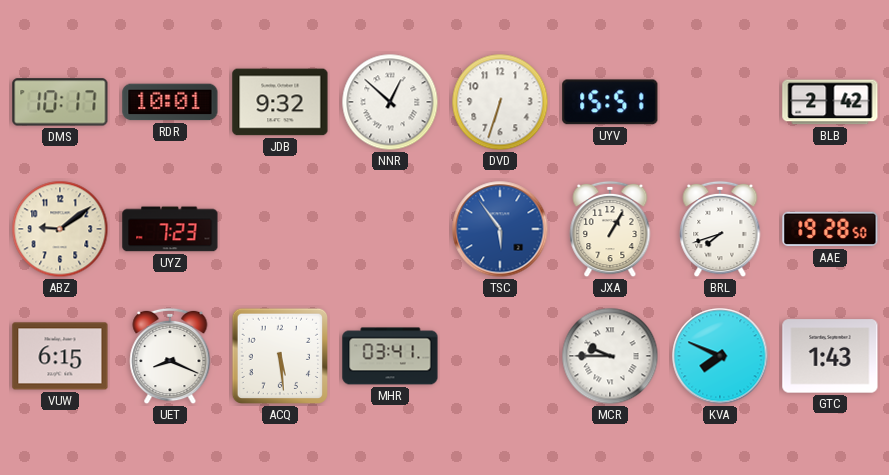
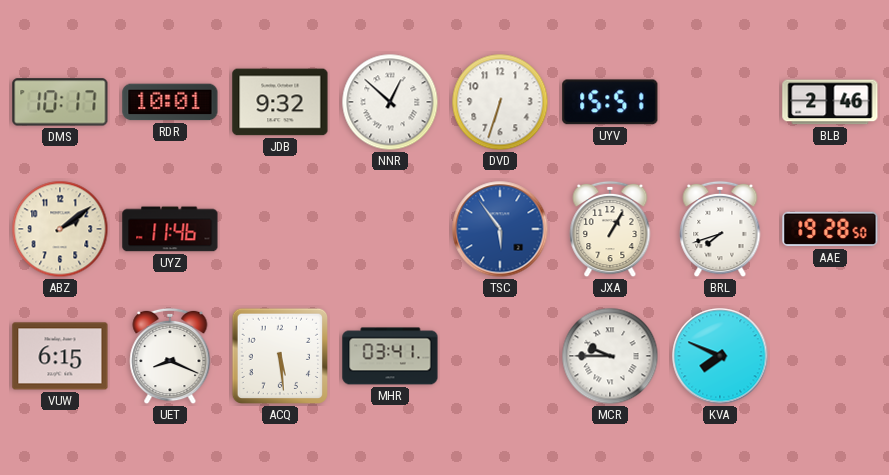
BLB: 2:42 -> 2:46 (830, 102)
ABZ: 9:09 -> 2:09 (60, 229)
UYZ: 7:23 -> 11:46 (170, 229)
GTC: 1:43 -> none (830, 356)
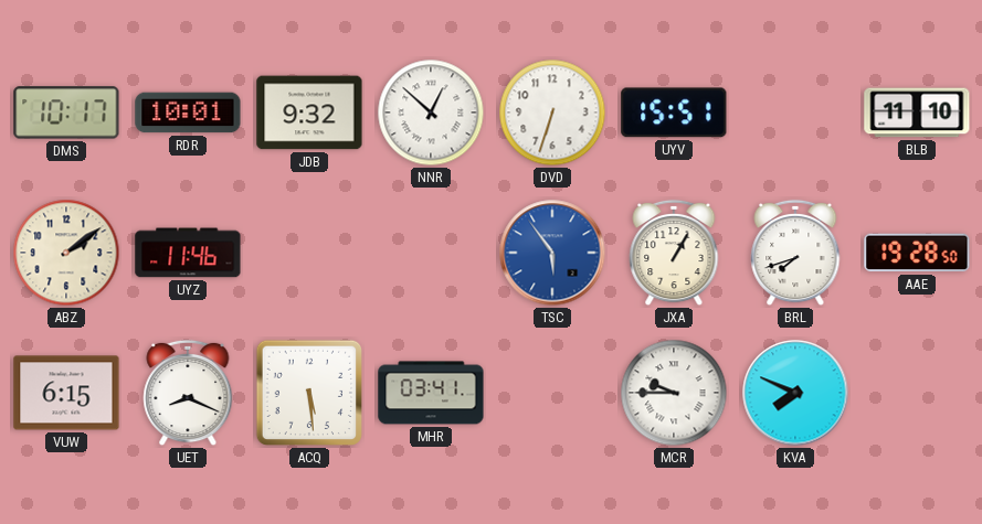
BLB: 2:46 -> 11:10 (917, 113)
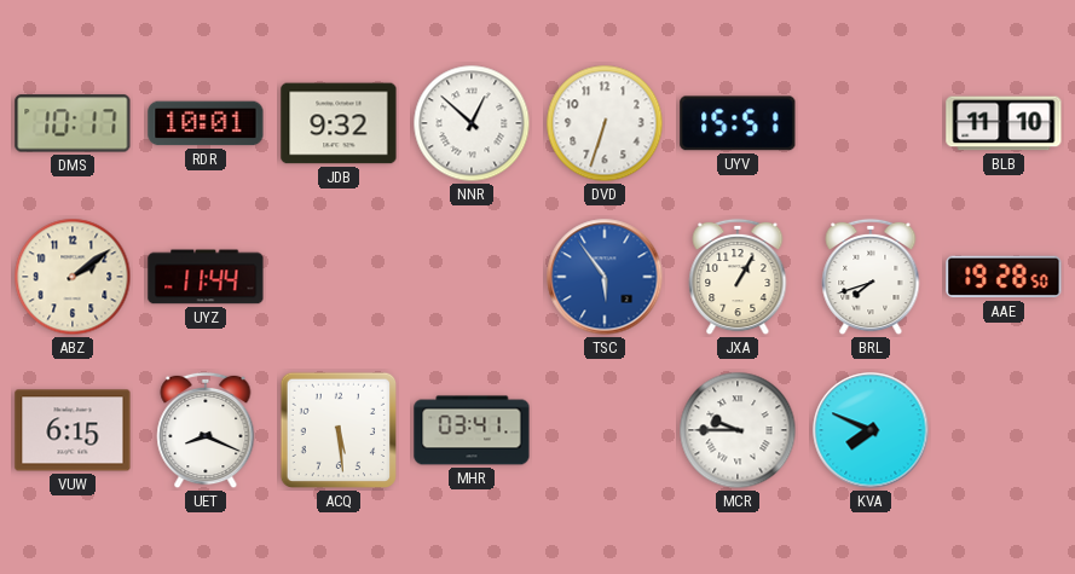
UYZ: 11:46 -> 11:44 (206, 277)
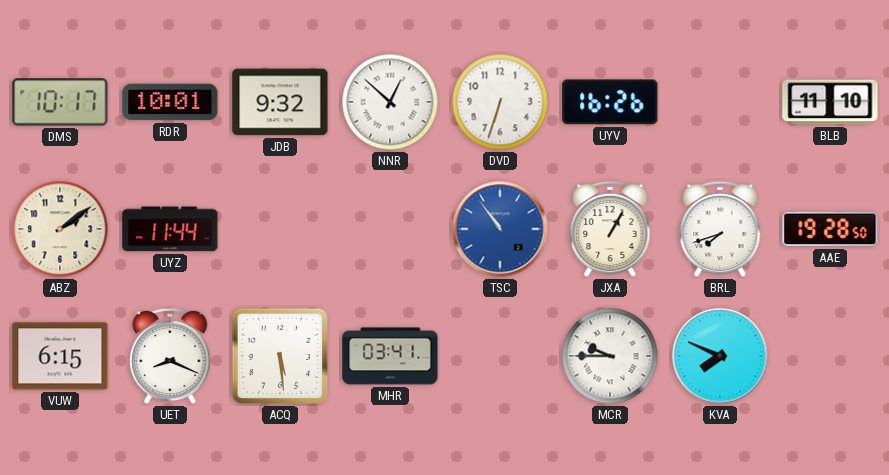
UYV: 15:51 -> 16:26 (610, 102)
TSC: 5:54 -> 10:54 (500, 229)
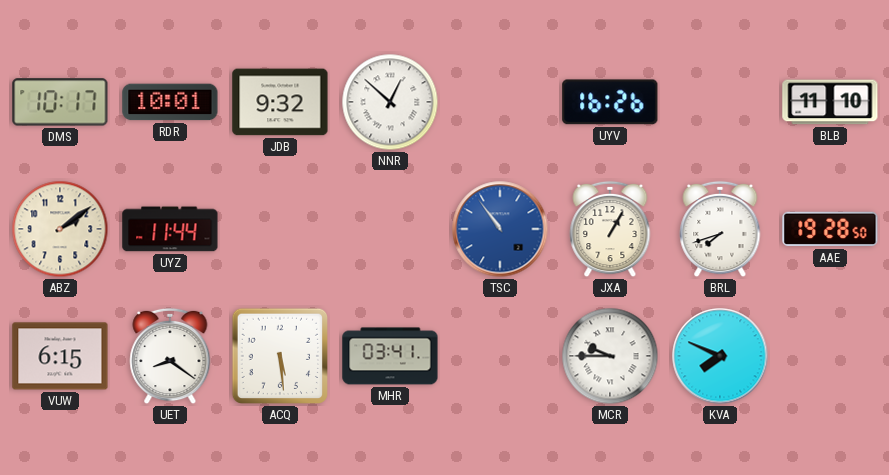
DVD: 6:33 -> none (500, 102)
UET: 8:19 -> 8:21 (170, 356)
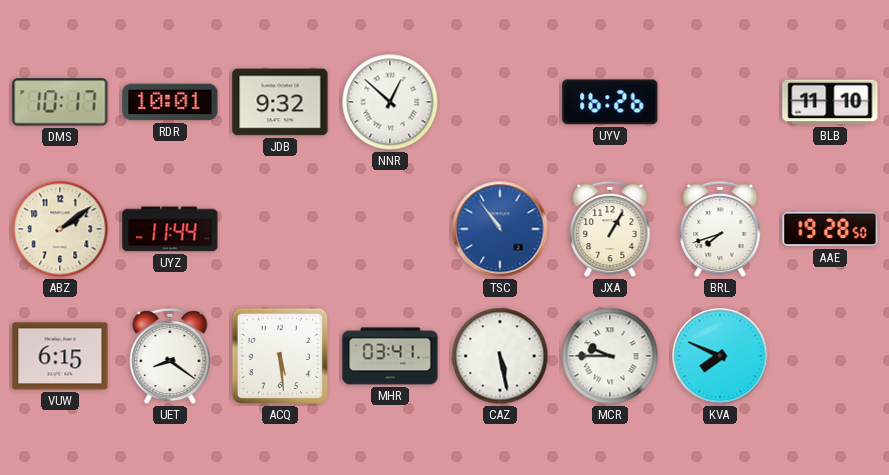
CAZ: none -> 5:28 (500, 356)
